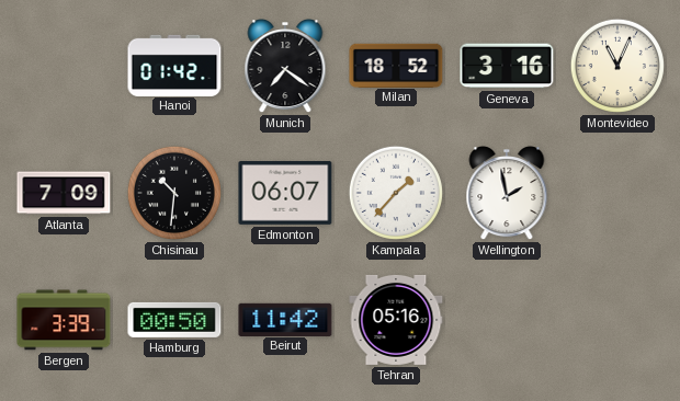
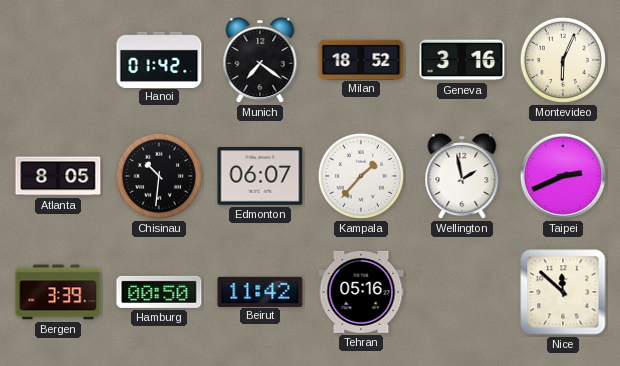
Montevideo: 11:04 -> 6:04 (563, 60)
Atlanta: 7:09 -> 8:05 (58, 176)
Taipei: none -> 2:41 (563, 176)
Nice: none -> 11:52 (563, 292)
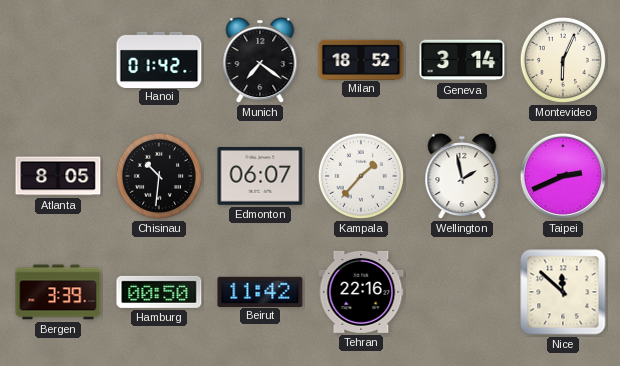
Geneva: 3:16 -> 3:14 (462, 60)
Tehran: 05:16 -> 22:16 (361, 292)
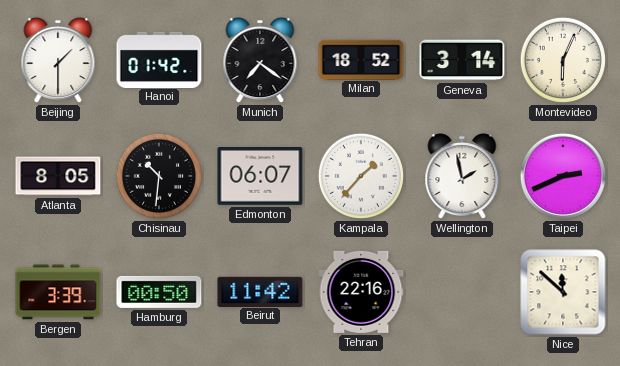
Beijing: none -> 1:30 (58, 60)
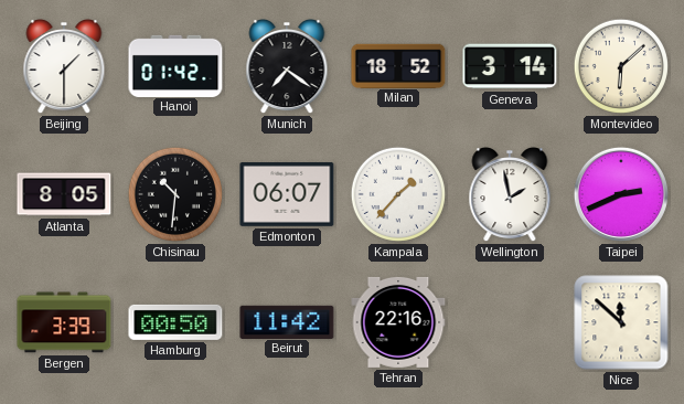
Montevideo: 6:04 -> 6:08 (621, 66)
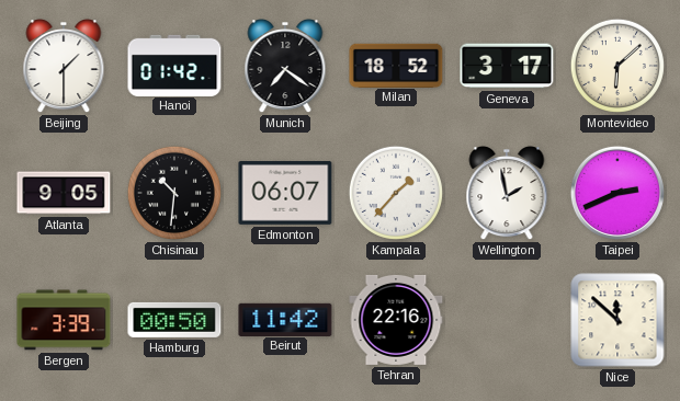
Geneva: 3:14 -> 3:17 (507, 66)
Atlanta: 8:05 -> 9:05 (64, 193)
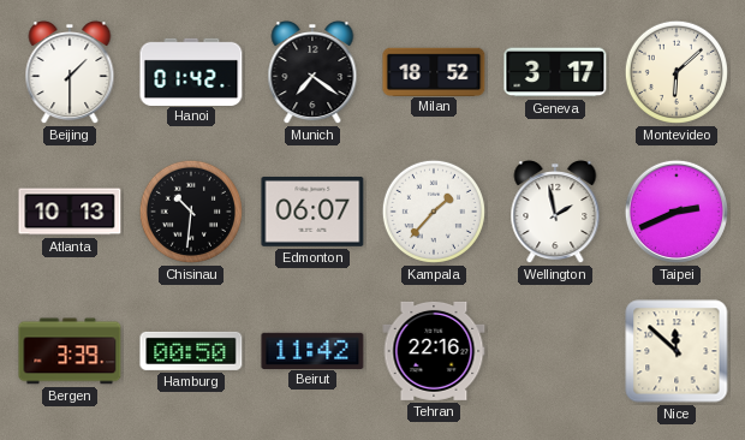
Atlanta: 9:05 -> 10:13 (70, 212)
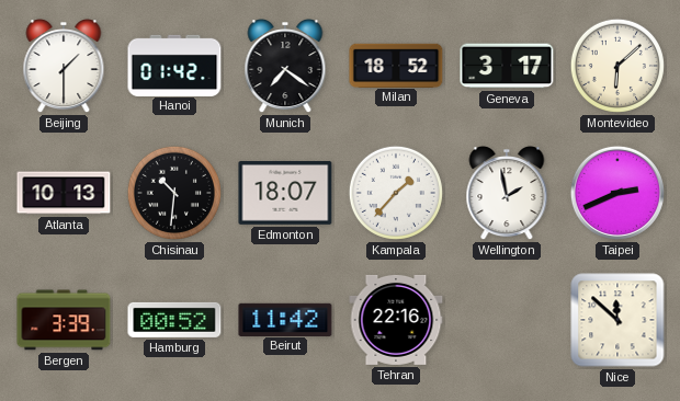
Edmonton: 06:07 -> 18:07 (285, 194)
Hamburg: 00:50 -> 00:52 (174, 320)
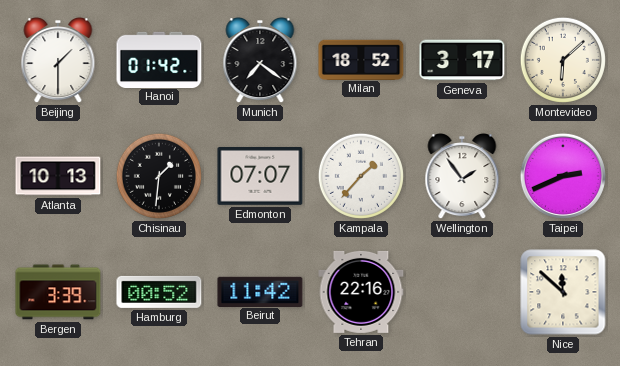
Chisinau: 10:31 -> 1:31 (159, 176)
Edmonton: 18:07 -> 07:07 (260, 177)
Wellington: 1:58 -> 1:54 (462, 176)
